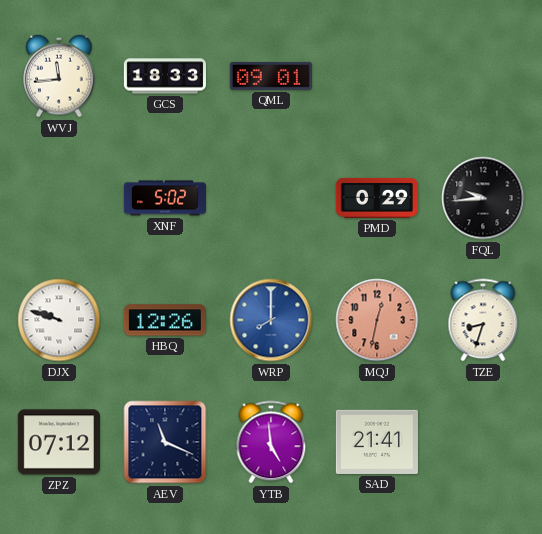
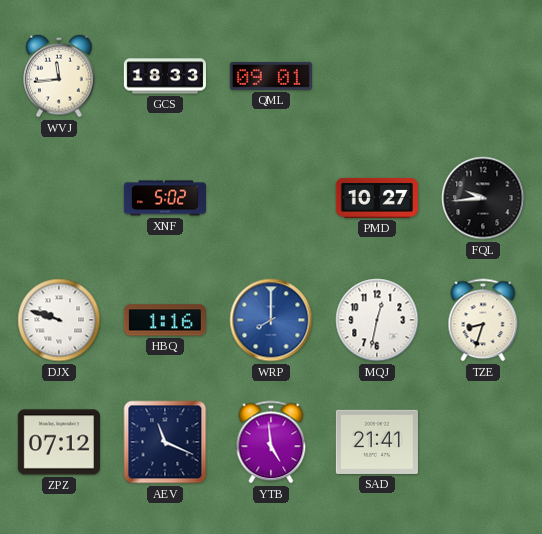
PMD: 0:29 -> 10:27 (377, 198)
HBQ: 12:26 -> 1:16 (165, 320)
MQJ dial: salmon -> white (377, 320)
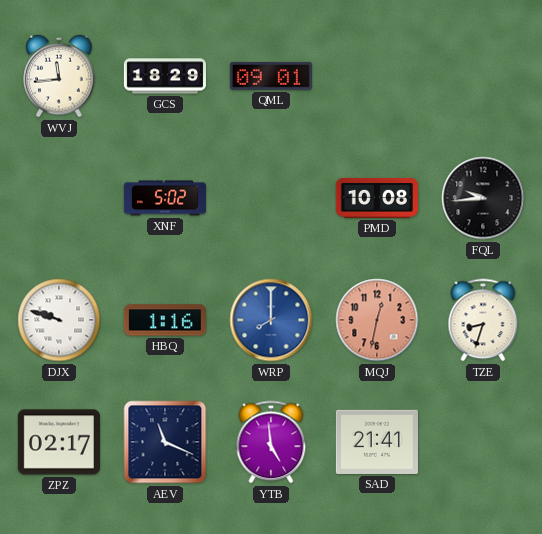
GCS: 18:33 -> 18:29 (164, 76)
PMD: 10:27 -> 10:08 (377, 198)
MQJ dial: white -> salmon (377, 320)
ZPZ: 07:12 -> 02:17 (59, 442)
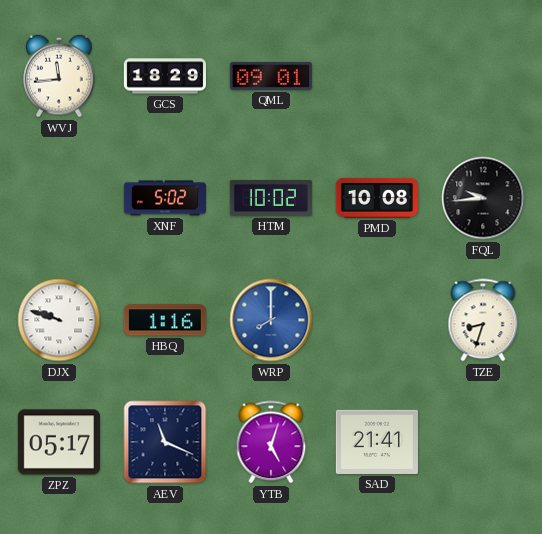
HTM: none -> 10:02 (271, 198)
MQJ: 12:32 -> none (377, 320)
ZPZ: 02:17 -> 05:17 (59, 442)
YTB: 4:59 -> 5:03 (271, 442)
